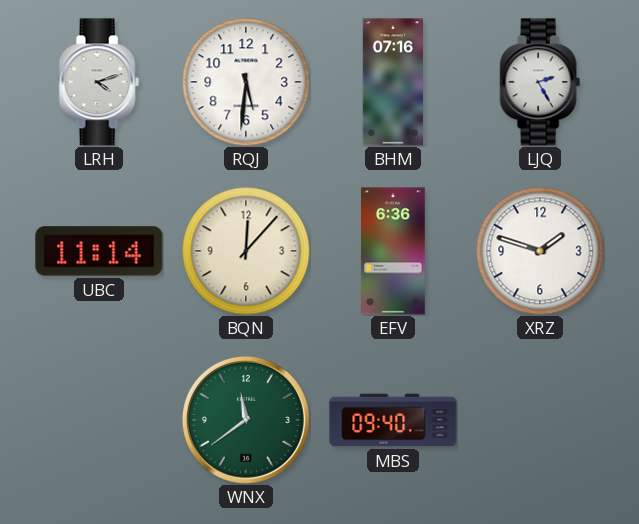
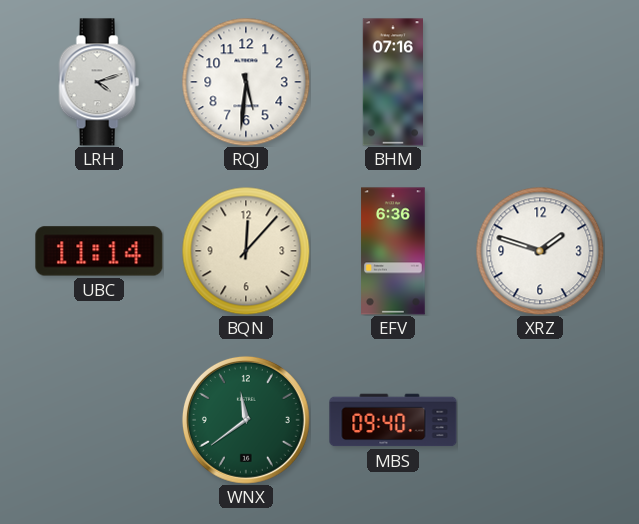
LJQ: 2:25 -> none (540, 82)
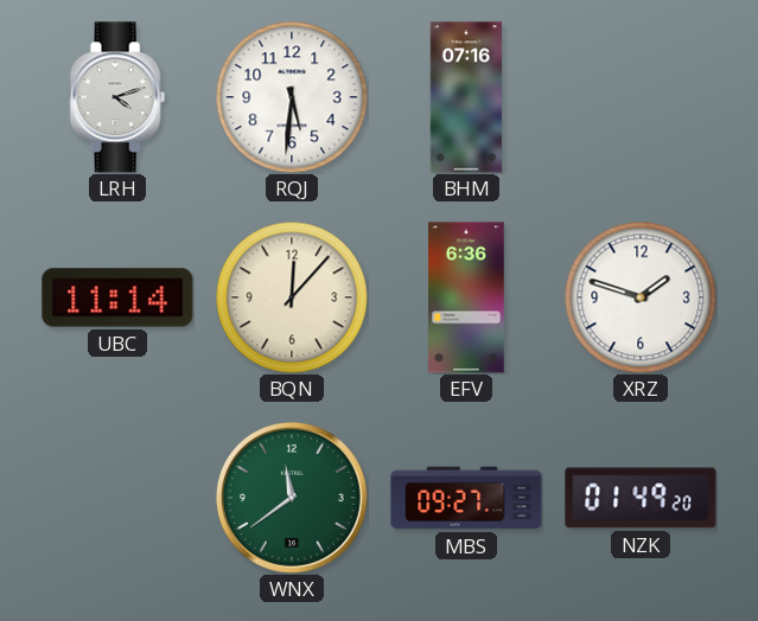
MBS: 09:40 -> 09:27 (466, 498)
NZK: none -> 01:49 (641, 498)
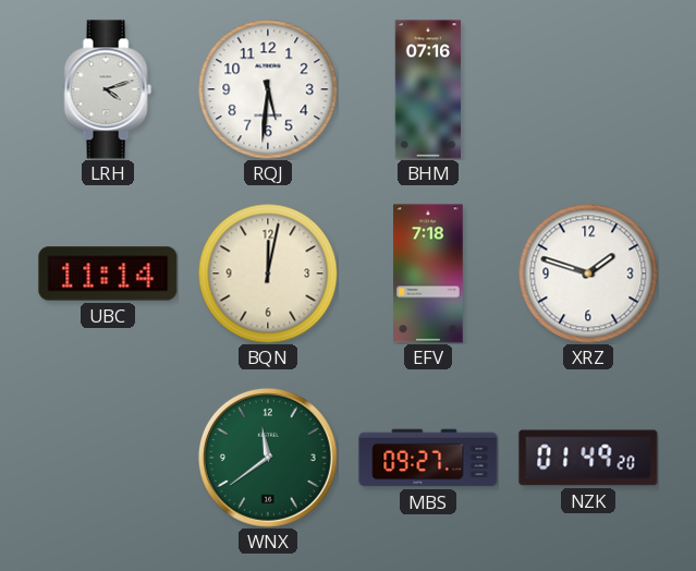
BQN: 12:07 -> 12:02 (268, 274)
EFV: 6:36 -> 7:18 (428, 274)
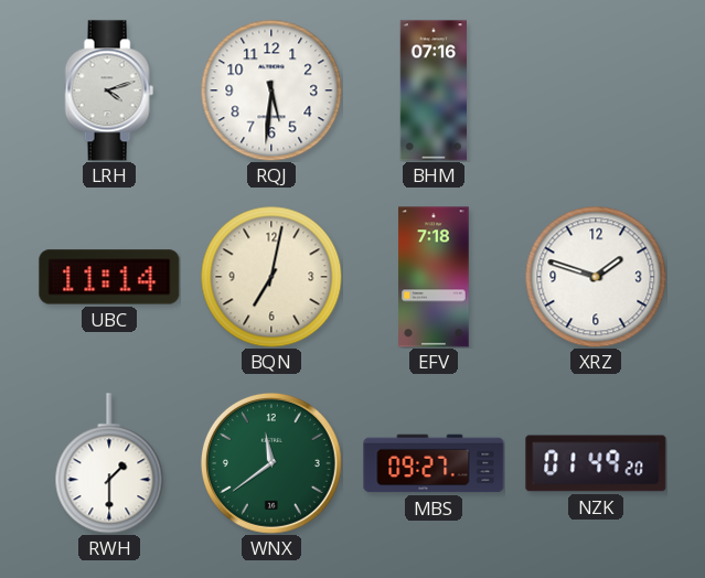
BQN: 12:02 -> 7:02 (271, 277)
RWH: none -> 1:30 (109, 463)
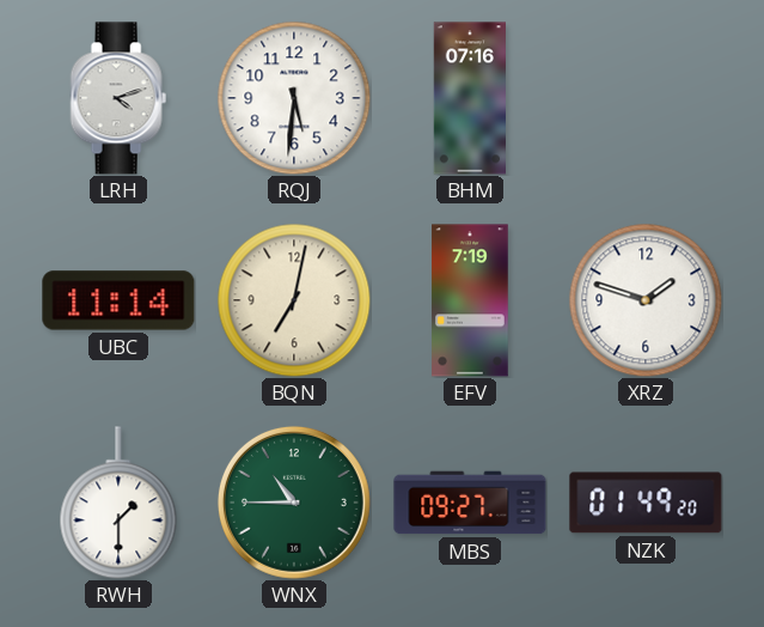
EFV: 7:18 -> 7:19 (470, 300)
WNX: 11:39 -> 10:45 (294, 503)
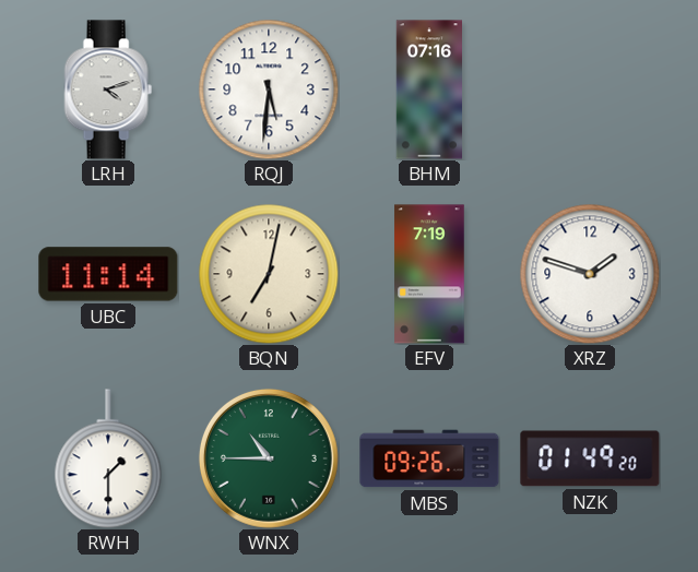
MBS: 09:27 -> 09:26 (429, 458)
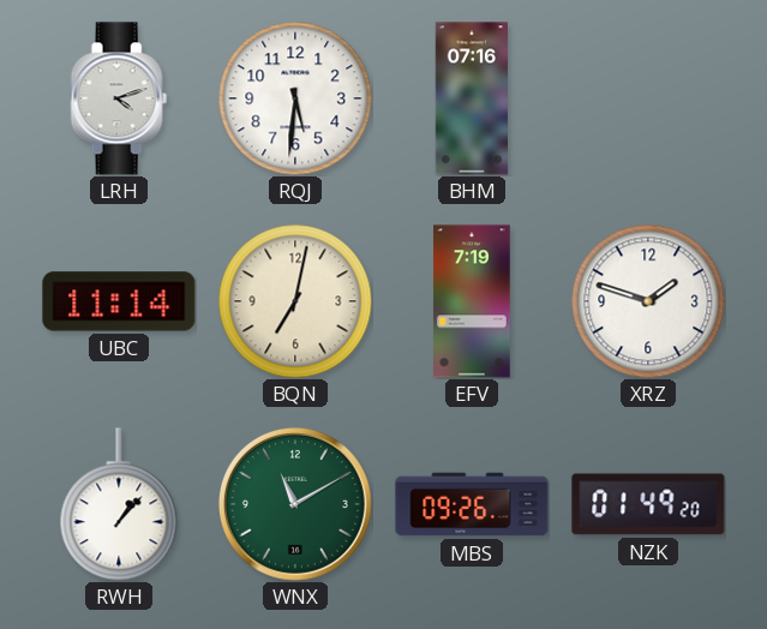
RWH: 1:30 -> 1:07 (119, 504)
WNX: 10:45 -> 11:10 (295, 504)
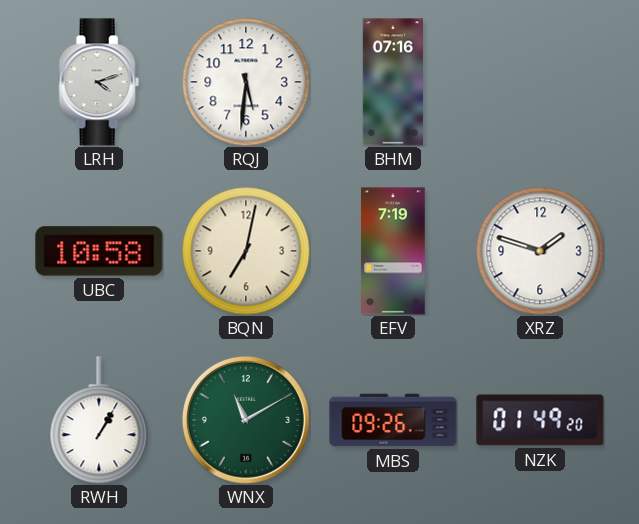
UBC: 11:14 -> 10:58 (99, 251)
RWH: 1:07 -> 1:05 (99, 420)
